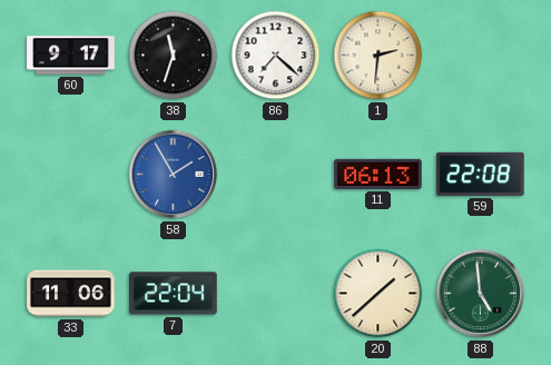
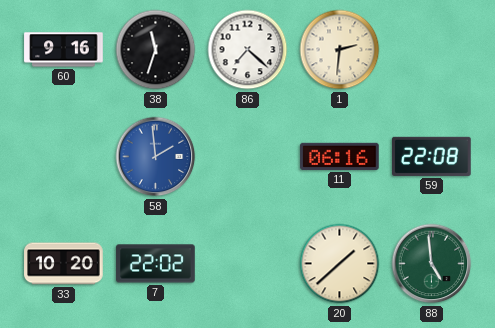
60: 9:17 -> 9:16 (64, 50)
58: 1:55 -> 1:59 (156, 157)
11: 06:13 -> 06:16 (340, 156)
33: 11:06 -> 10:20 (64, 264)
7: 22:04 -> 22:02 (156, 264)
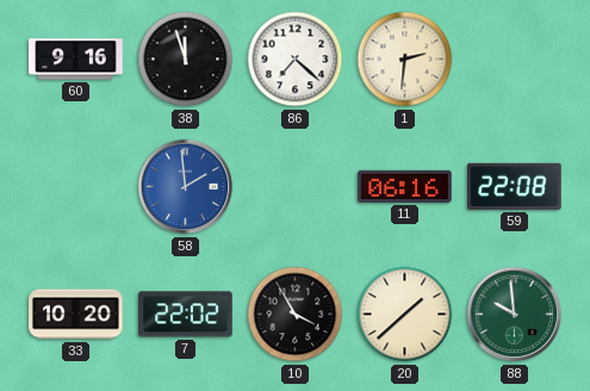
38: 11:33 -> 11:57 (186, 60)
10: none -> 3:55 (296, 315)
88: 4:59 -> 9:59 (515, 315)
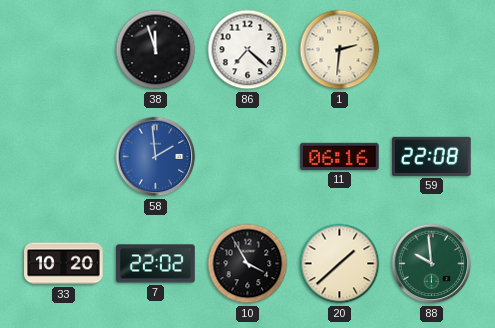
60: 9:16 -> none (76, 60)
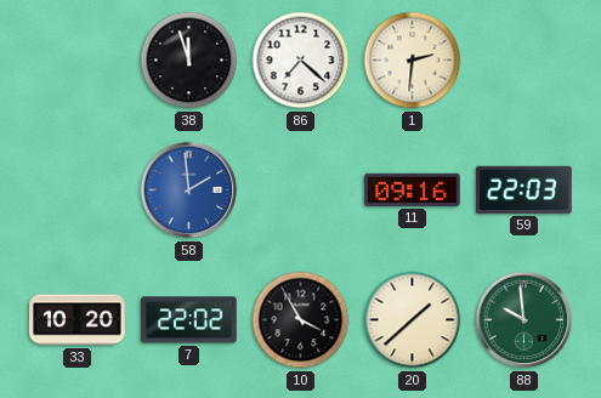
11: 06:16 -> 09:16 (413, 189)
59: 22:08 -> 22:03 (525, 189)
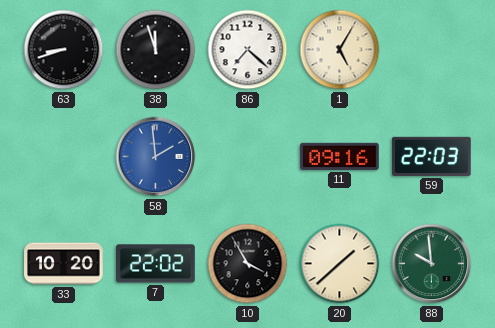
63: none -> 8:42 (64, 50)
1: 2:31 -> 5:05 (340, 50)
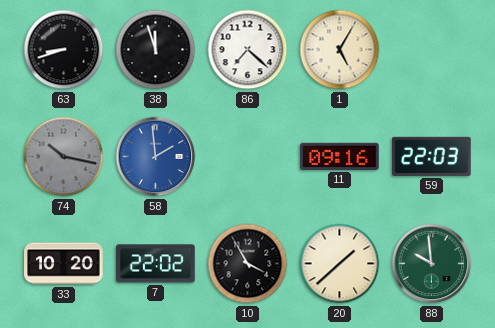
74: none -> 10:17 (64, 157)
